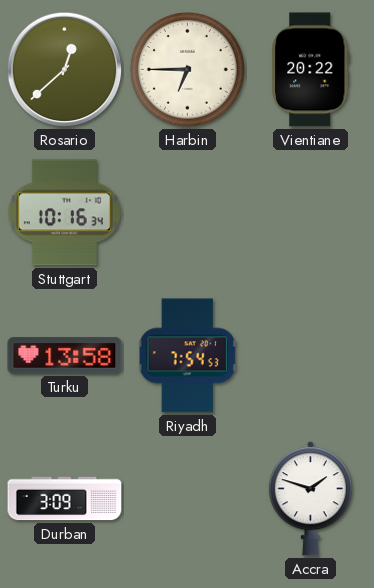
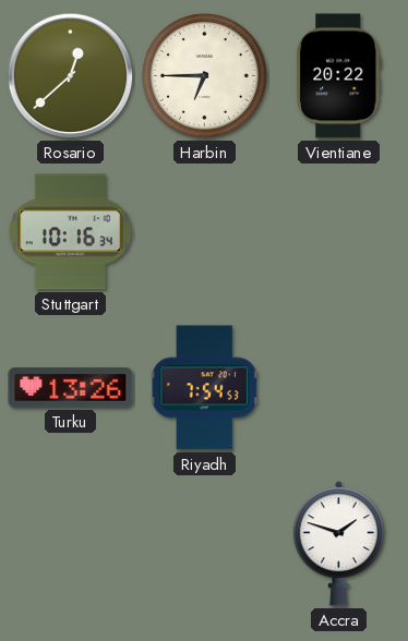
Turku: 13:58 -> 13:26 (71, 388)
Durban: 3:09 -> none (65, 499)
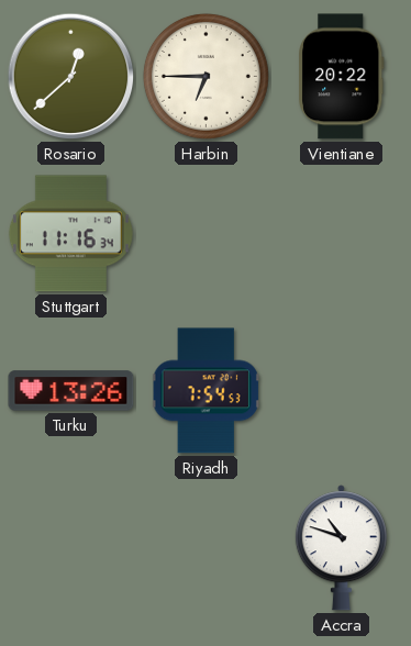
Stuttgart: 10:16 -> 11:16 (70, 234)
Accra: 1:48 -> 10:48 (341, 548)
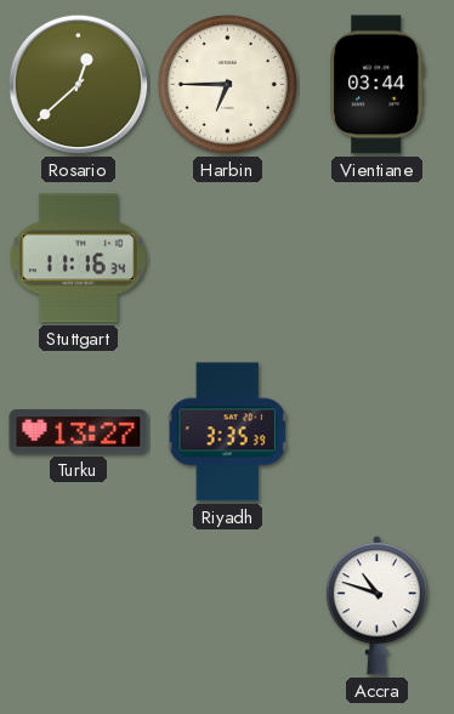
Vientiane: 20:22 -> 03:44 (378, 85)
Turku: 13:26 -> 13:27 (79, 432)
Riyadh: 7:54 -> 3:35 (228, 432)
